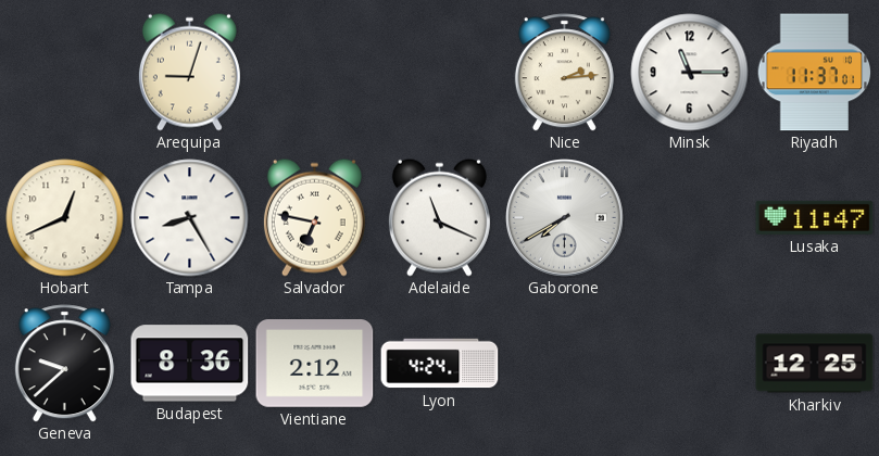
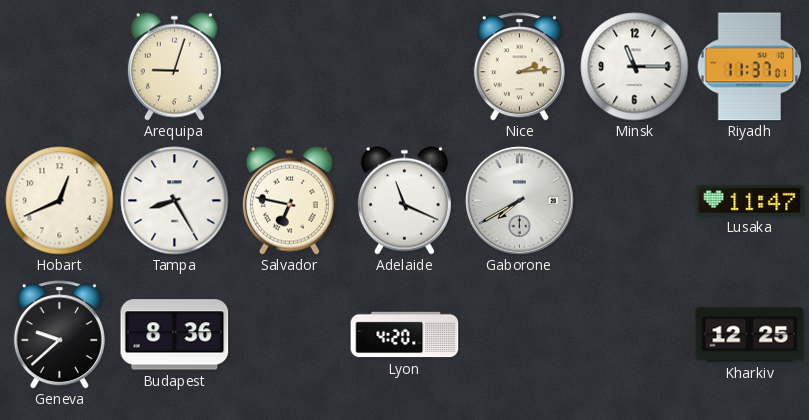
Vientiane: 2:12 -> none (315, 364)
Lyon: 4:24 -> 4:20 (405, 335)
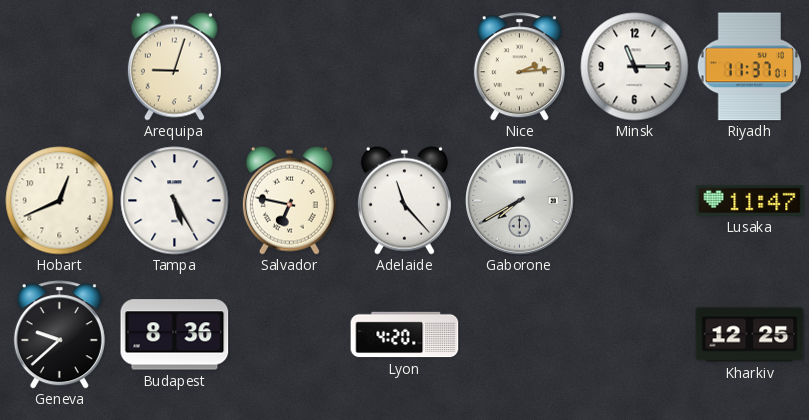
Tampa: 8:25 -> 5:25 (175, 201)
Adelaide: 11:19 -> 11:23 (404, 200)
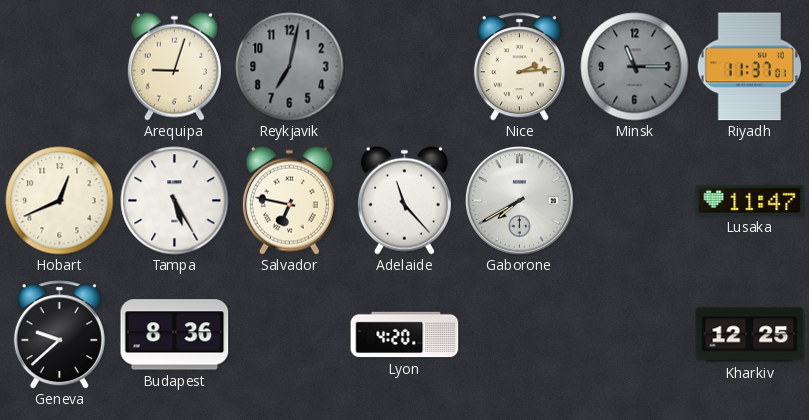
Reykjavik: none -> 7:02 (290, 67)
Minsk dial: white -> grey (635, 67)
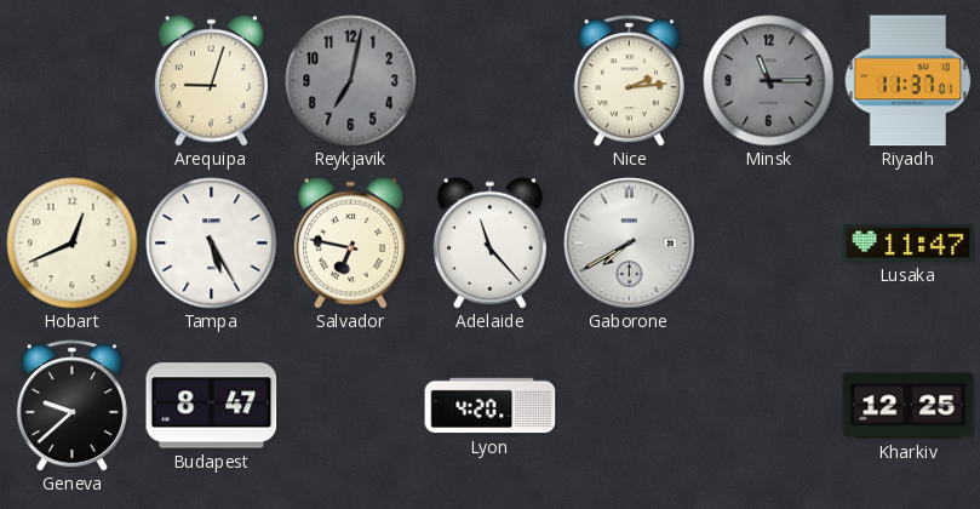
Budapest: 8:36 -> 8:47 (212, 406)
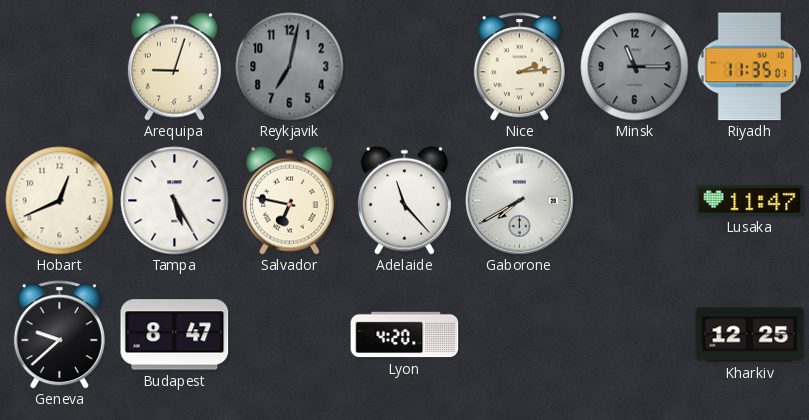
Riyadh: 11:37 -> 11:35 (750, 67)
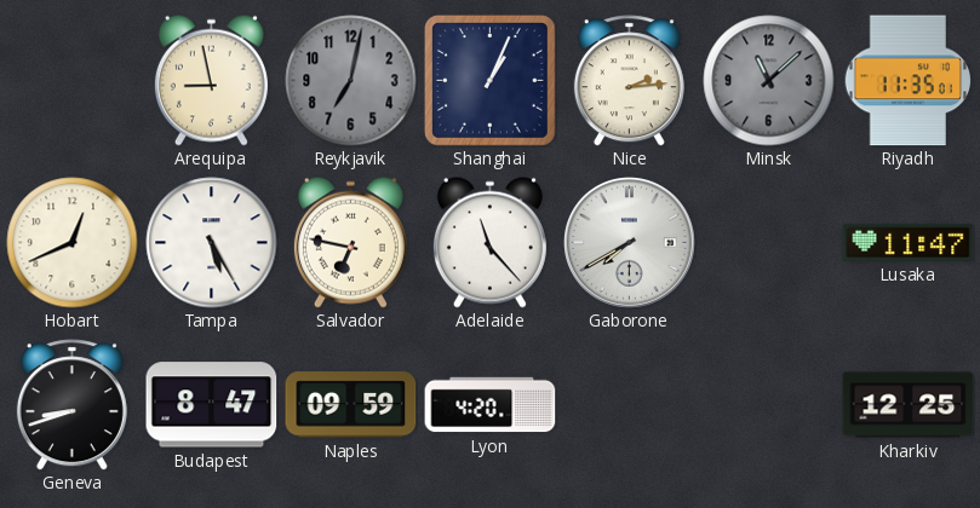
Arequipa: 9:03 -> 8:58 (211, 80)
Shanghai: none -> 1:04 (489, 80)
Minsk: 11:15 -> 11:08 (769, 81)
Geneva: 9:38 -> 8:42 (71, 405)
Naples: none -> 09:59 (351, 405)
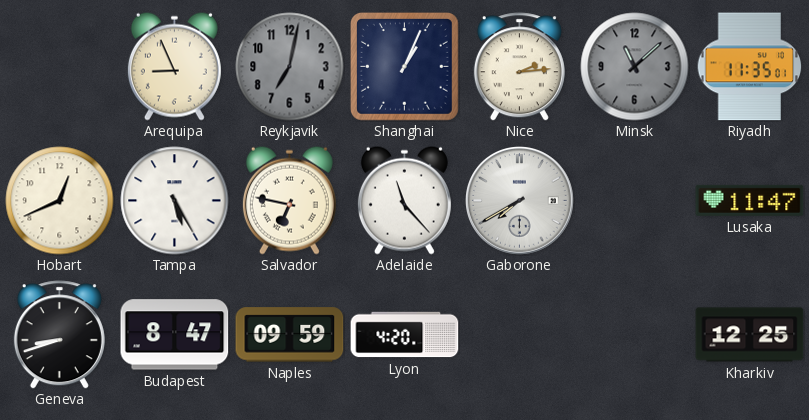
Arequipa: 8:58 -> 8:56 (174, 66)
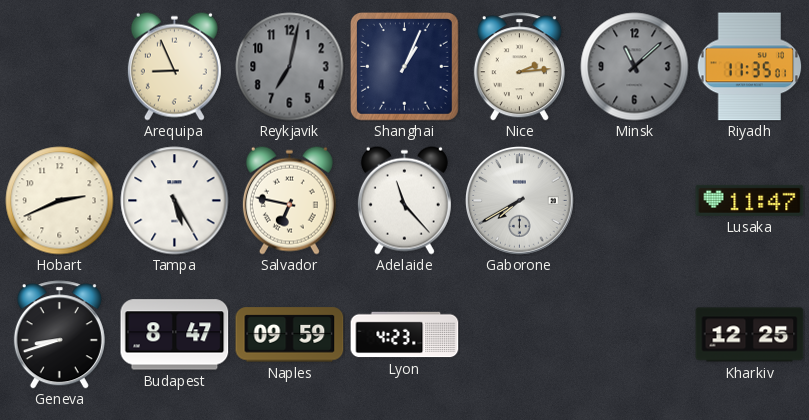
Hobart: 12:41 -> 2:41 (60, 201)
Lyon: 4:20 -> 4:23 (405, 335)
